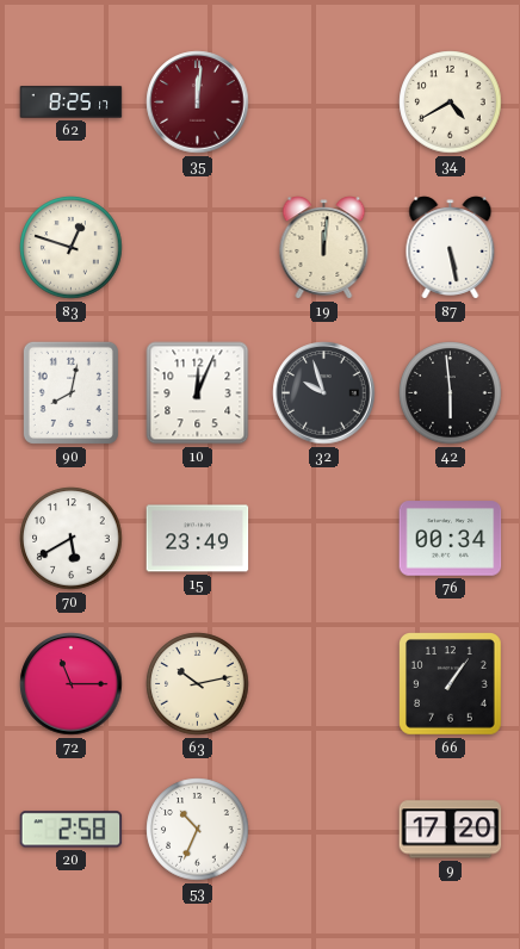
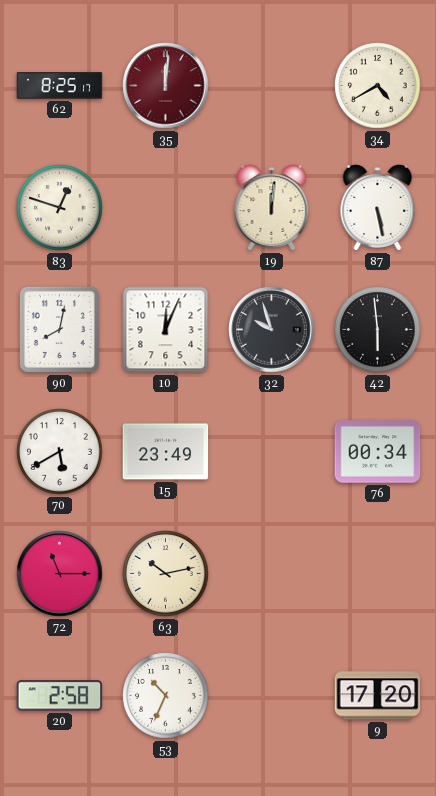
66: 1:06 -> none (451, 684)
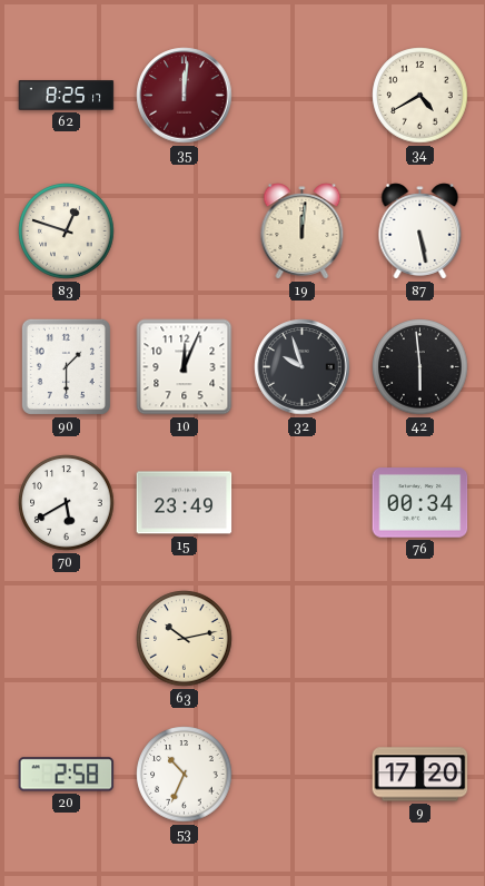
90: 8:02 -> 1:30 (66, 366)
72: 11:15 -> none (60, 574)
